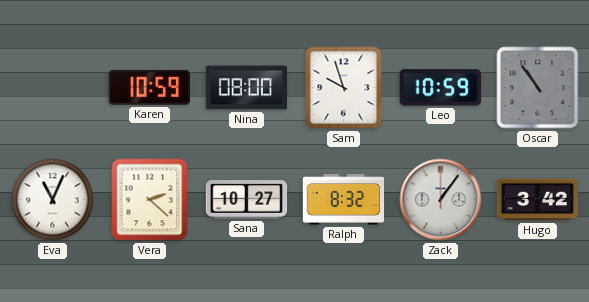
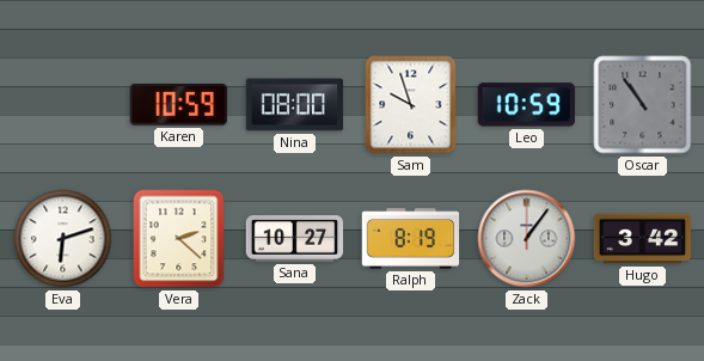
Eva: 11:04 -> 6:12 (63, 239)
Ralph: 8:32 -> 8:19 (411, 239)
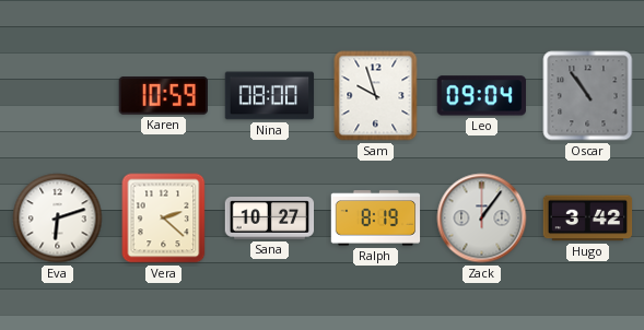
Leo: 10:59 -> 09:04 (481, 96)
